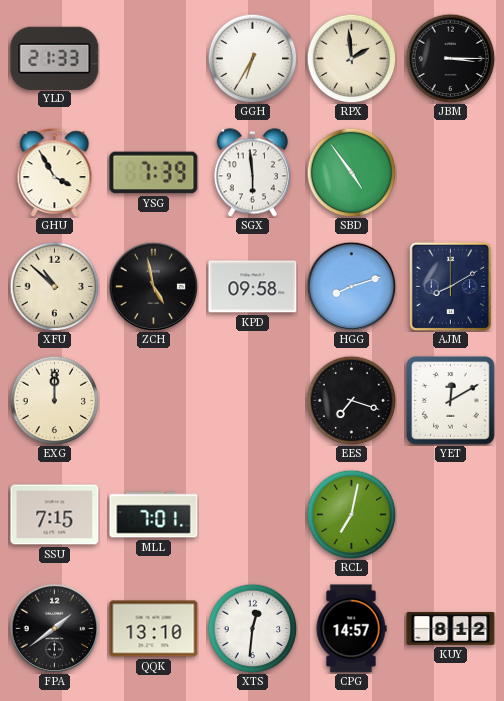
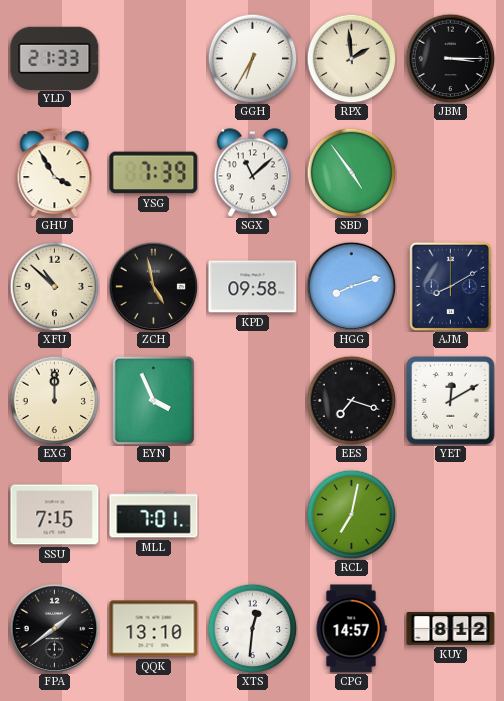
SGX: 5:59 -> 11:08 (252, 173)
EYN: none -> 3:56 (154, 400)
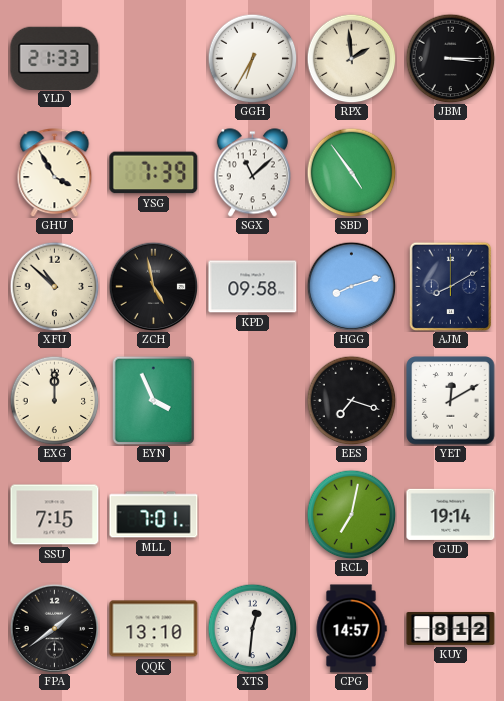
GUD: none -> 19:14 (451, 514)
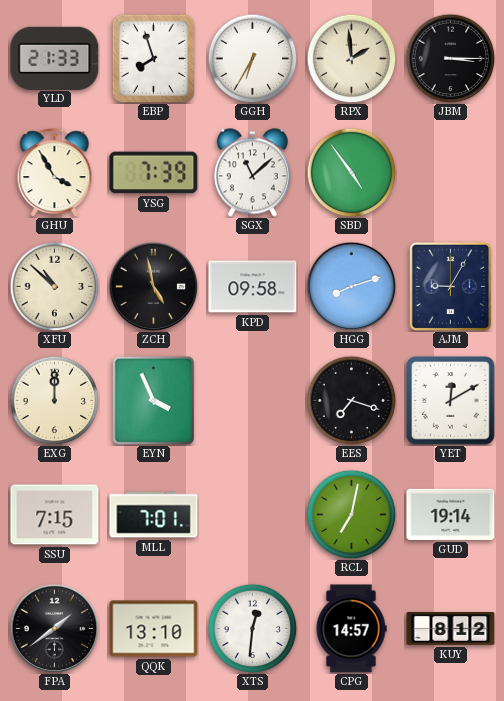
EBP: none -> 7:57 (153, 58)
AJM: 8:10 -> 9:05 (451, 286)
